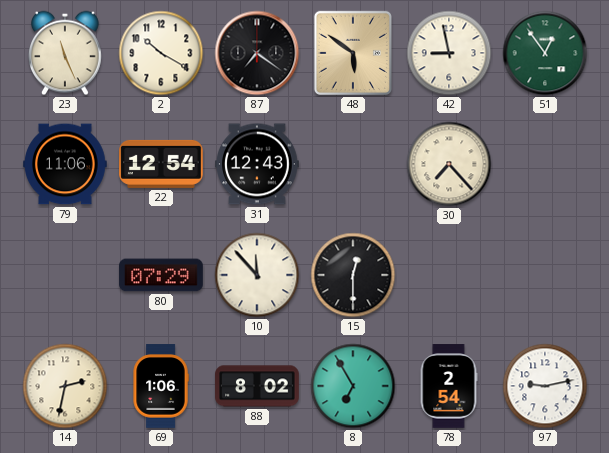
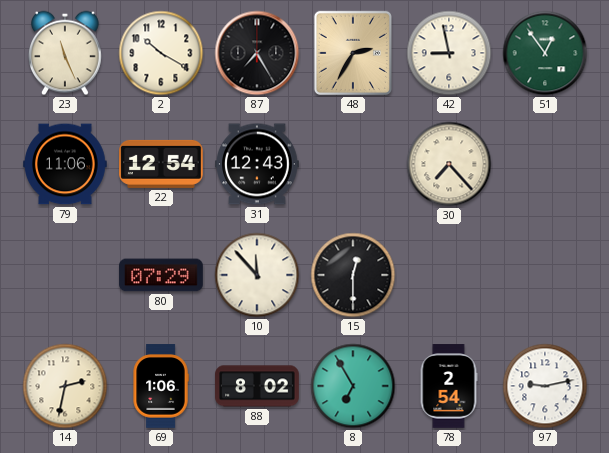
87: 7:21 -> 7:25 (257, 53)
48: 5:51 -> 2:35 (353, 53)
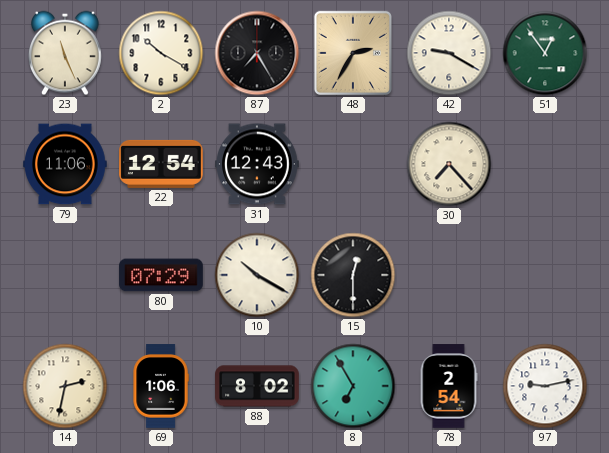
42: 8:58 -> 9:20 (449, 53)
10: 11:53 -> 10:20 (257, 275)
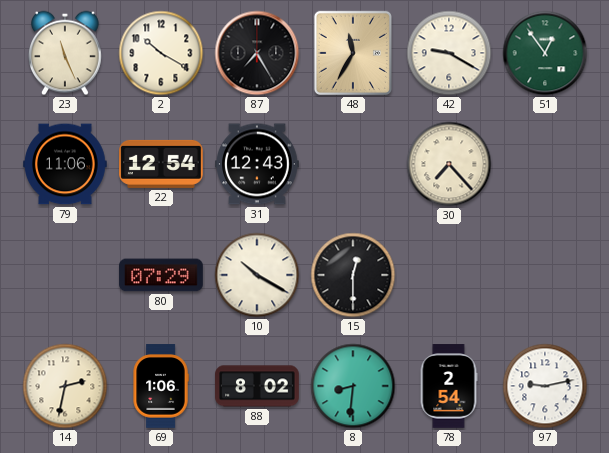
48: 2:35 -> 11:35 (353, 53)
8: 6:55 -> 8:31 (353, 386)
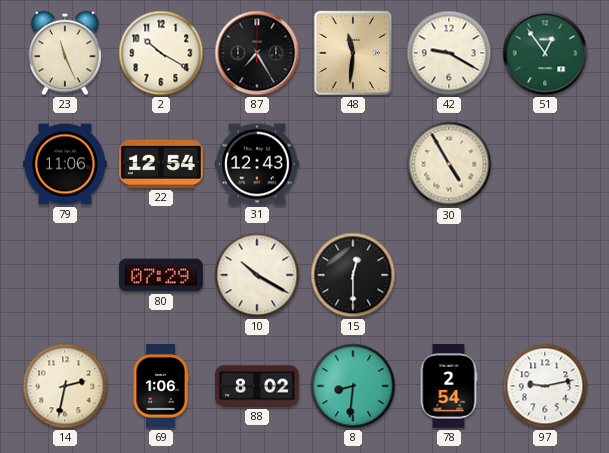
48: 11:35 -> 11:31 (353, 53)
30: 7:23 -> 4:55 (449, 164)
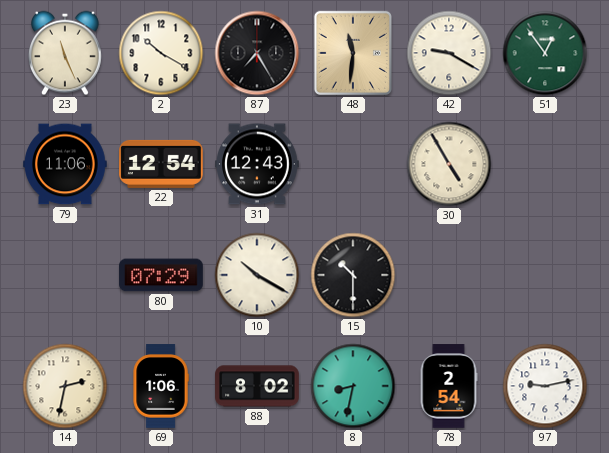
15: 12:30 -> 10:30 (353, 275)
8: 8:31 -> 8:32 (353, 386)
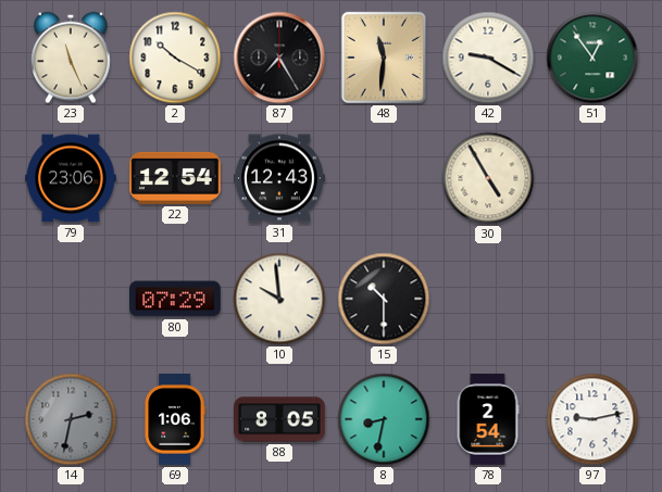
79: 11:06 -> 23:06 (72, 178)
10: 10:20 -> 9:59 (279, 299)
14 dial: cream -> grey (71, 419)
88: 8:02 -> 8:05 (279, 419)
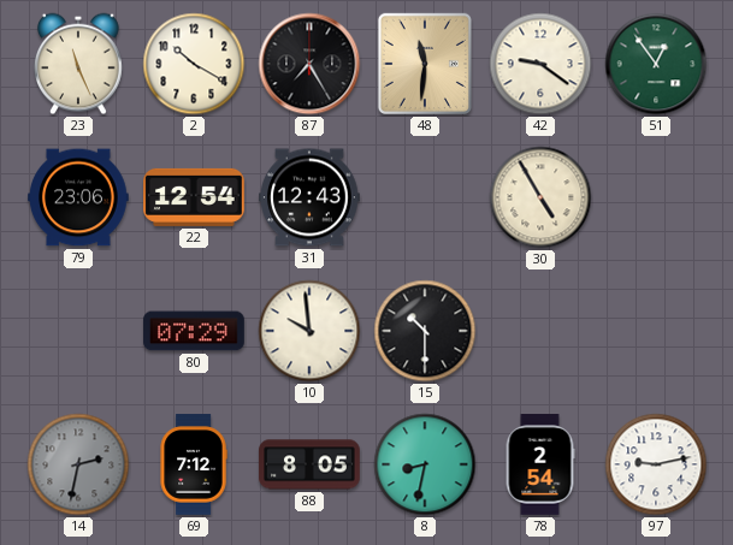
42: 9:20 -> 9:21 (540, 64)
69: 1:06 -> 7:12 (194, 464)
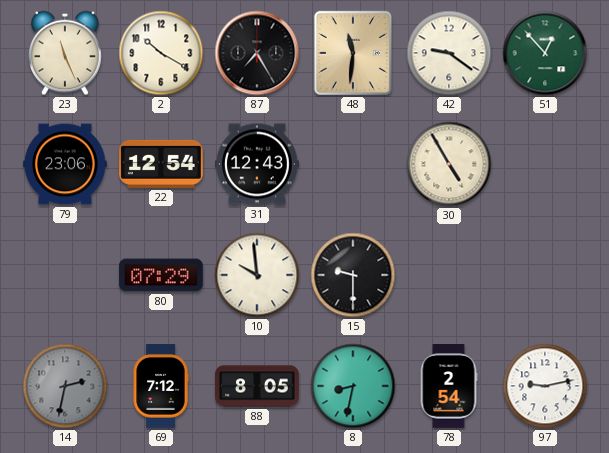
51: 12:54 -> 12:53 (545, 53)
15: 10:30 -> 9:30 (353, 275)
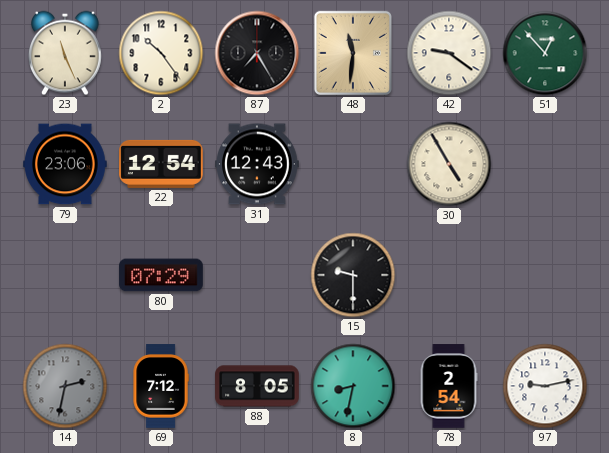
2: 10:20 -> 10:24 (161, 53)
10: 9:59 -> none (257, 275)
